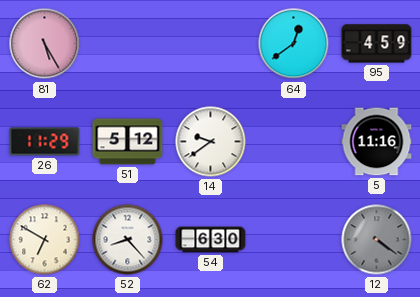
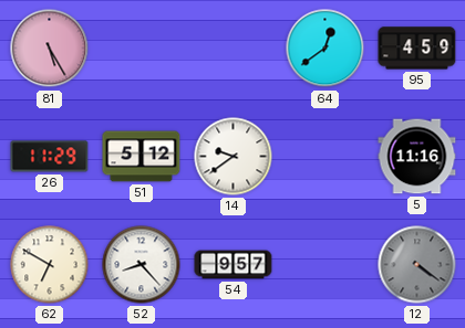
54: 6:30 -> 9:57 (234, 265)
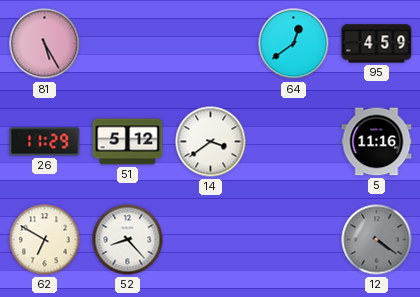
14: 9:39 -> 3:39 (211, 142)
54: 9:57 -> none (234, 265)
